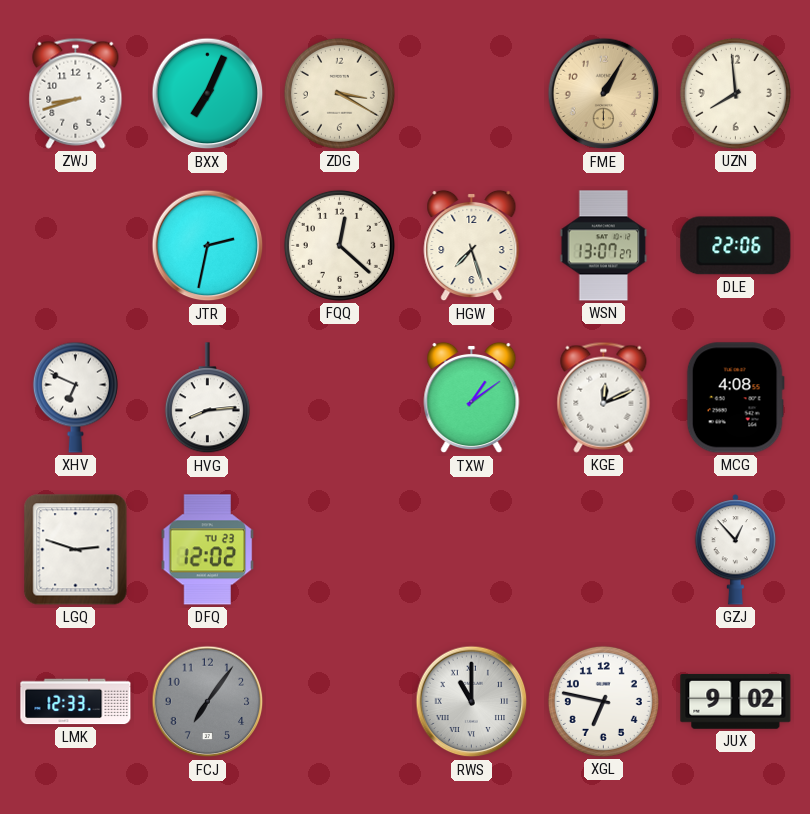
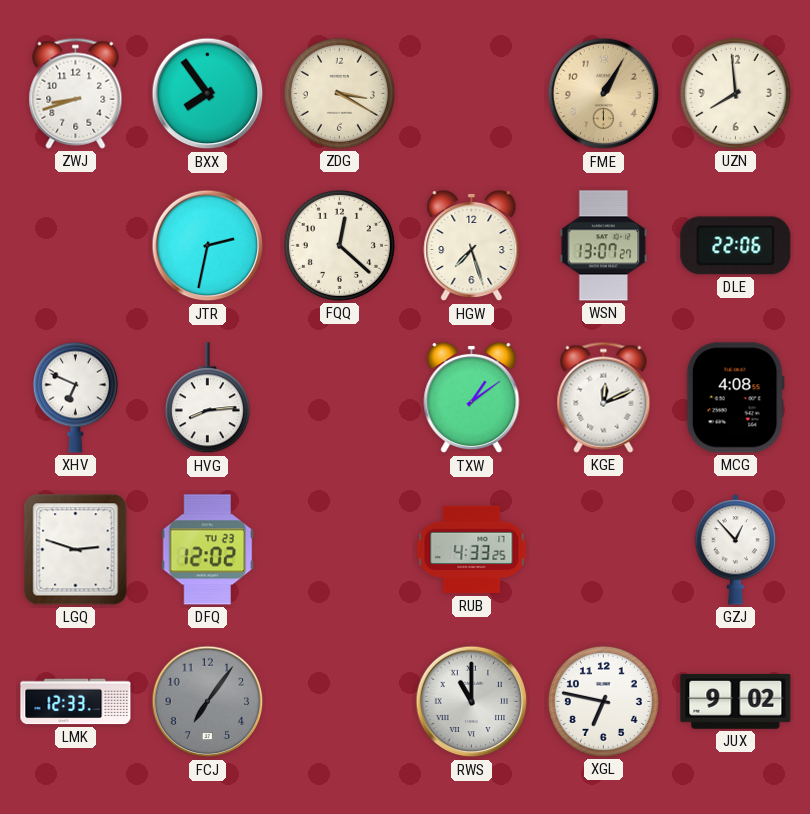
BXX: 7:04 -> 7:54 (208, 94)
RUB: none -> 4:33 (472, 550)
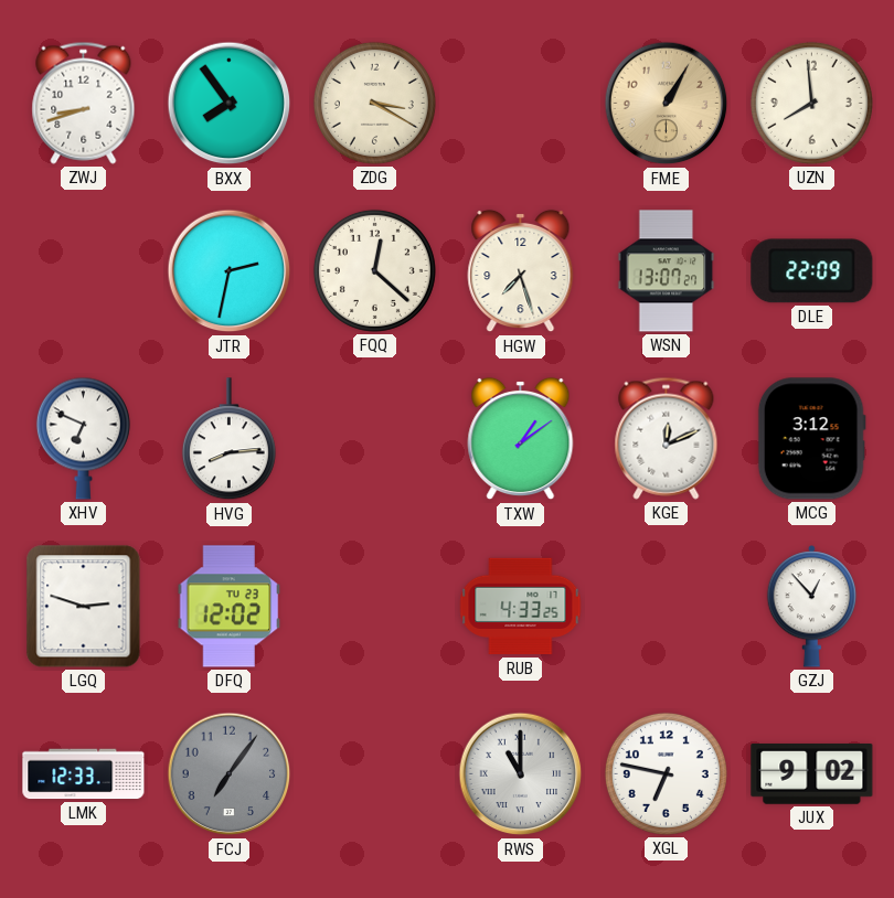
DLE: 22:06 -> 22:09 (812, 271)
MCG: 4:08 -> 3:12 (811, 439)
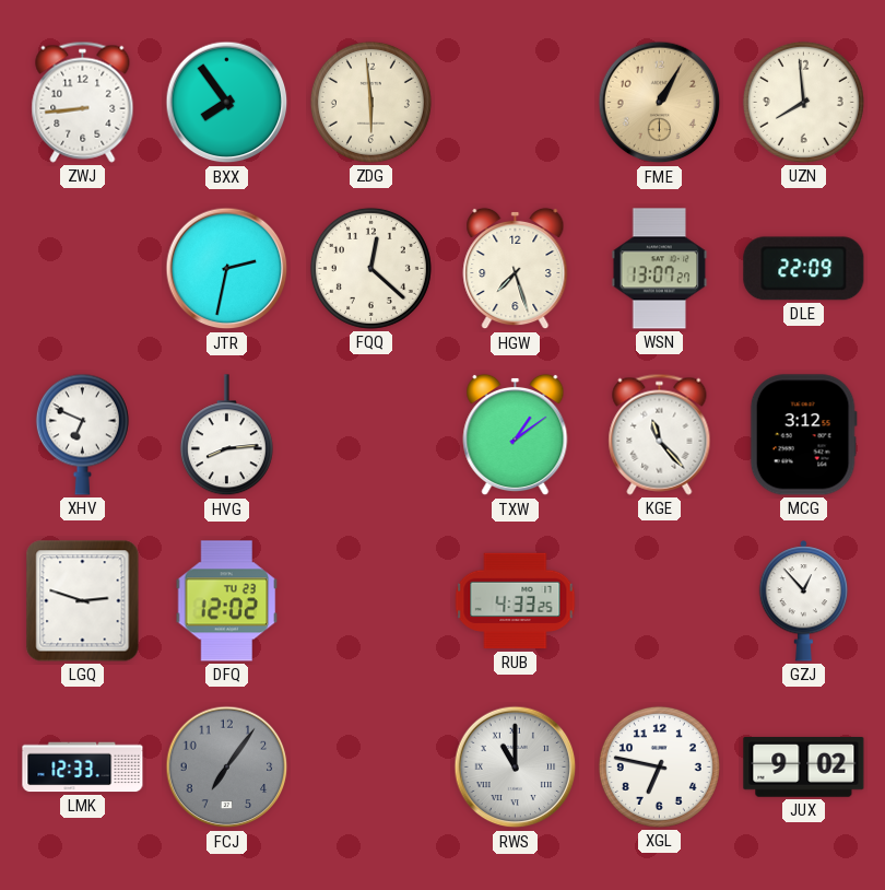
ZWJ: 8:42 -> 8:44 (83, 102)
ZDG: 3:20 -> 5:59 (370, 102)
KGE: 12:11 -> 11:23 (660, 434)
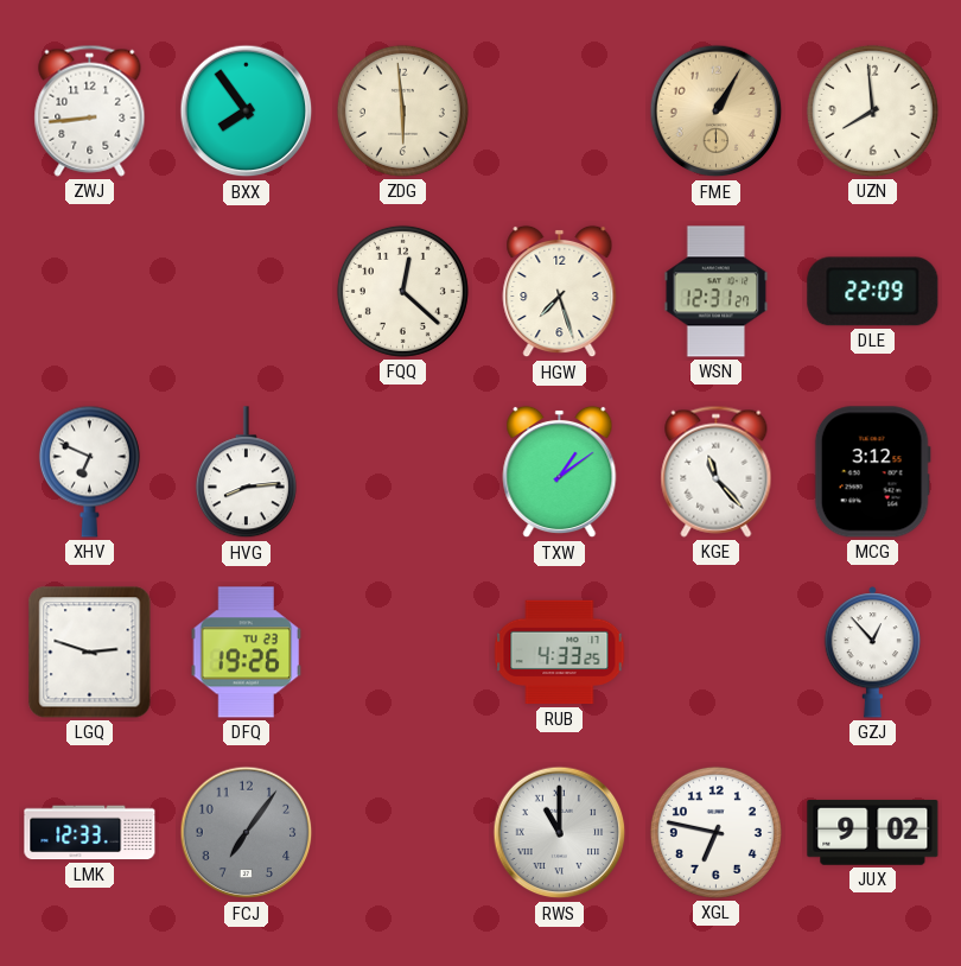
JTR: 2:32 -> none (227, 269)
WSN: 13:07 -> 12:31 (717, 292)
DFQ: 12:02 -> 19:26 (247, 653)
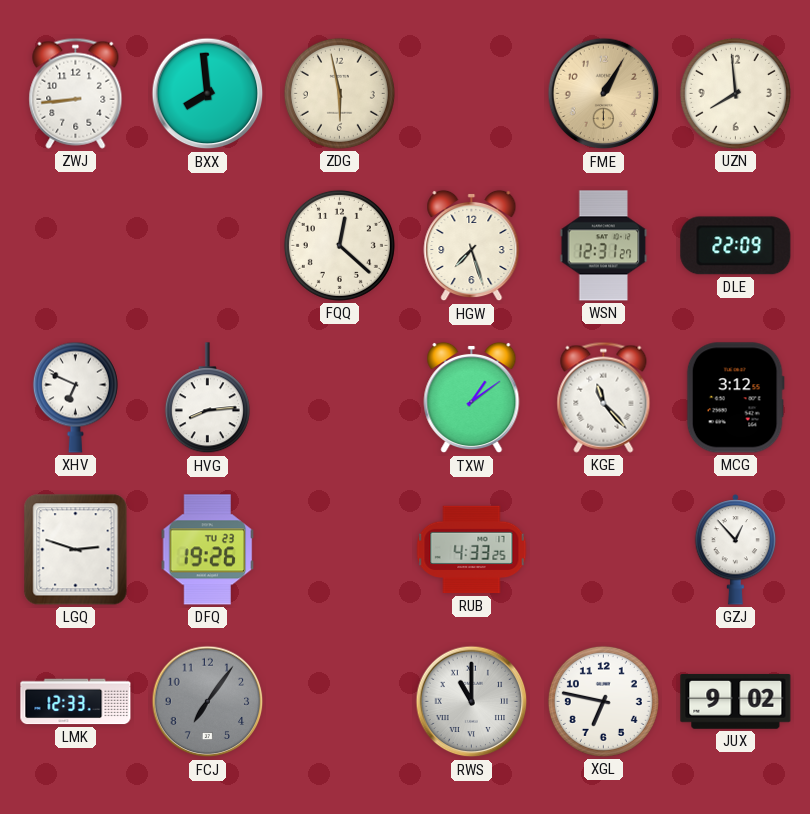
BXX: 7:54 -> 7:59 (208, 94)
ZDG: 5:59 -> 5:58 (339, 93)
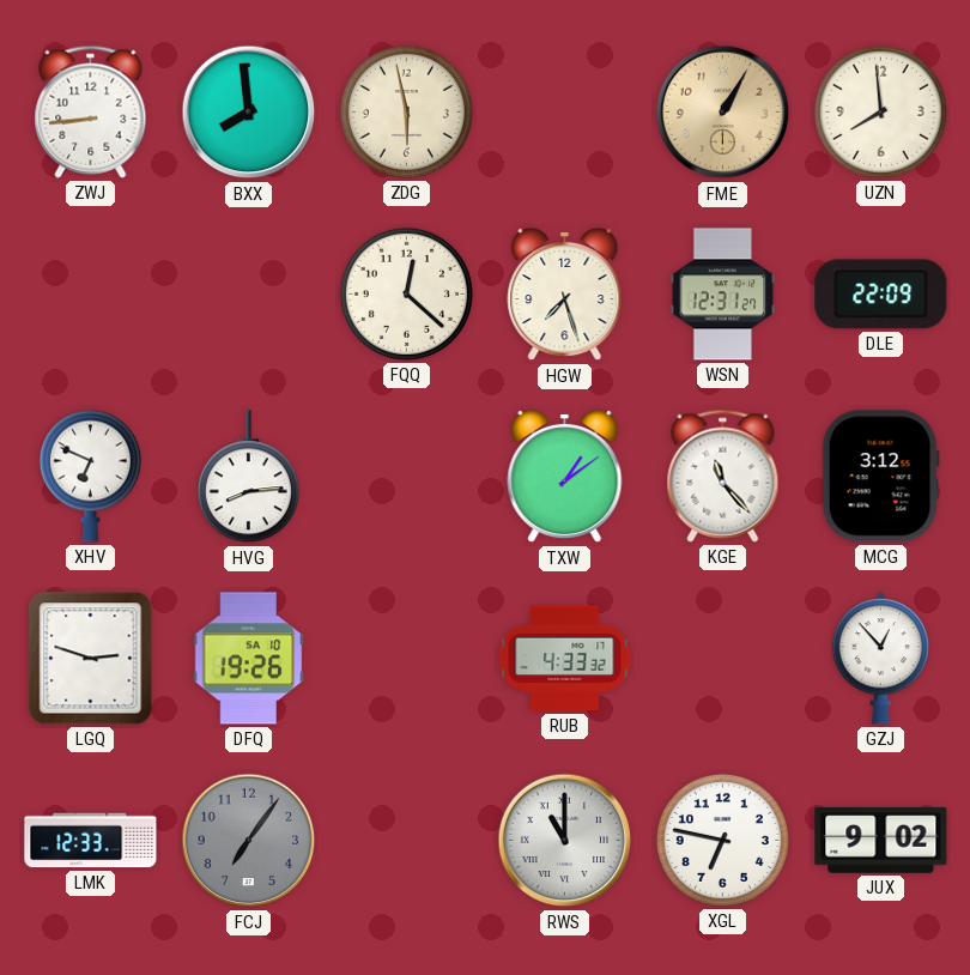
DFQ date: TU 23 -> SA 10 (249, 659)
RUB: 4:33:25 -> 4:33:32 (565, 659)
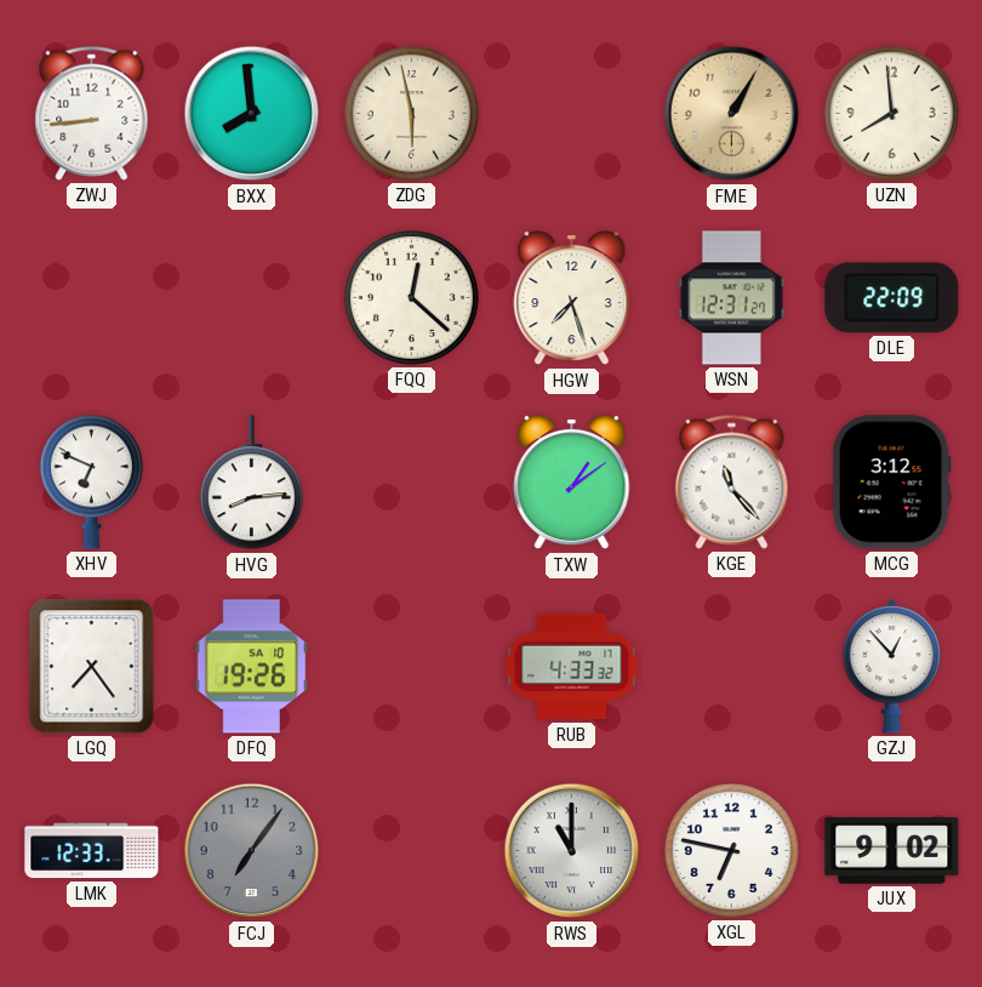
LGQ: 2:48 -> 7:24 (92, 667)
